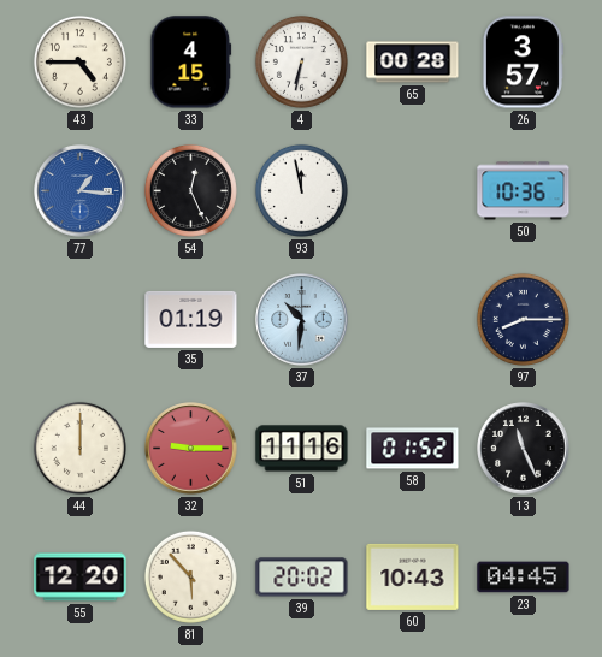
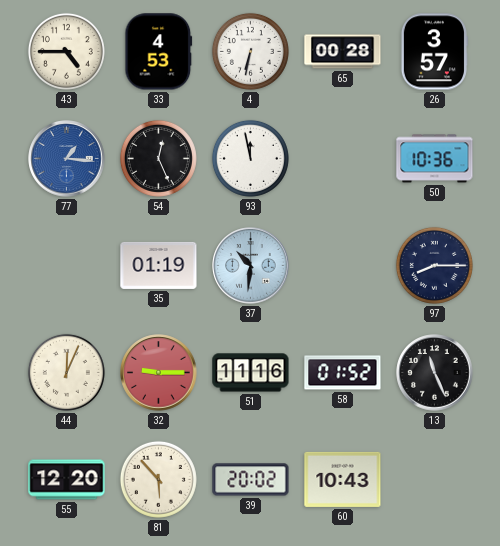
33: 4:15 -> 4:53 (159, 52)
44: 12:00 -> 12:04 (66, 372)
23: 04:45 -> none (524, 578)
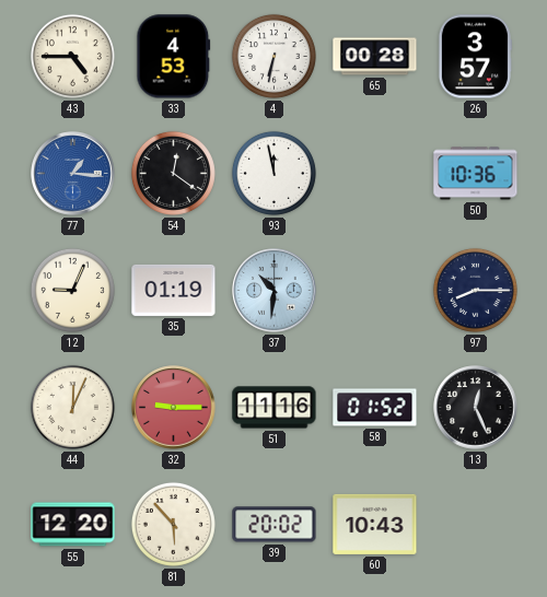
54: 12:26 -> 12:21 (173, 173)
12: none -> 9:04 (72, 290)
13: 11:26 -> 12:26 (476, 408)
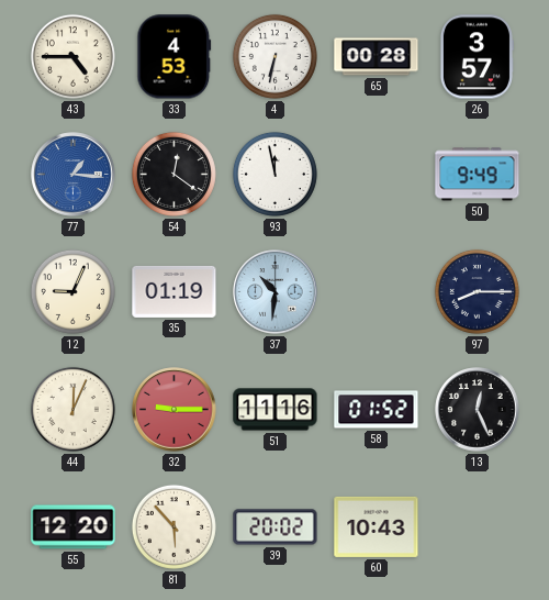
50: 10:36 -> 9:49 (478, 175)
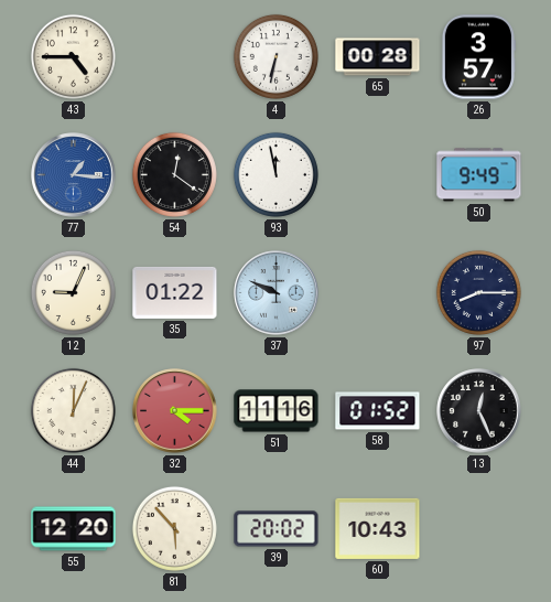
33: 4:53 -> none (175, 57)
35: 01:19 -> 01:22 (175, 292)
37: 10:31 -> 9:49 (277, 293)
32: 9:15 -> 4:15 (175, 411)
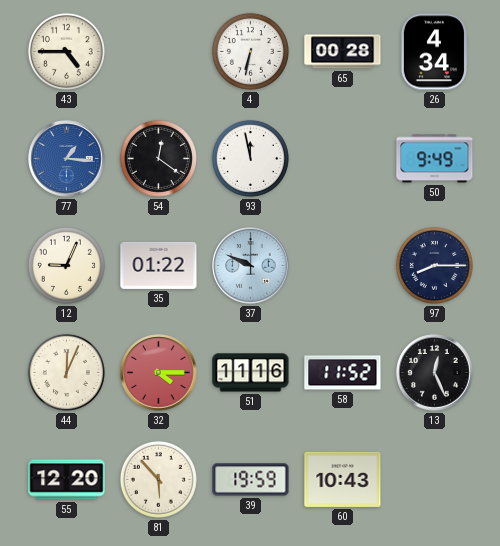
26: 3:57 -> 4:34 (434, 52)
58: 01:52 -> 11:52 (343, 373)
39: 20:02 -> 19:59 (251, 480)
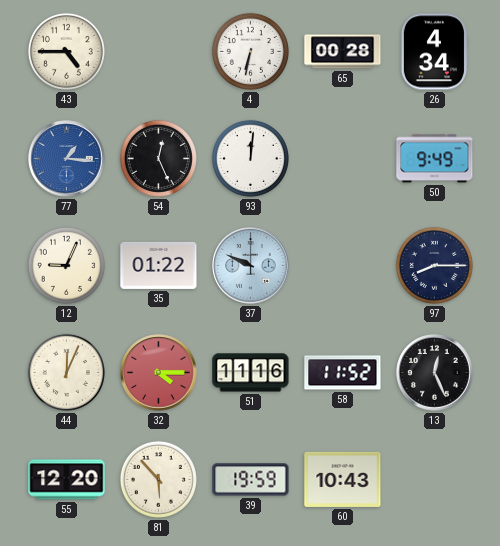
54: 12:21 -> 12:26 (158, 158)
93: 11:58 -> 12:01 (250, 158)
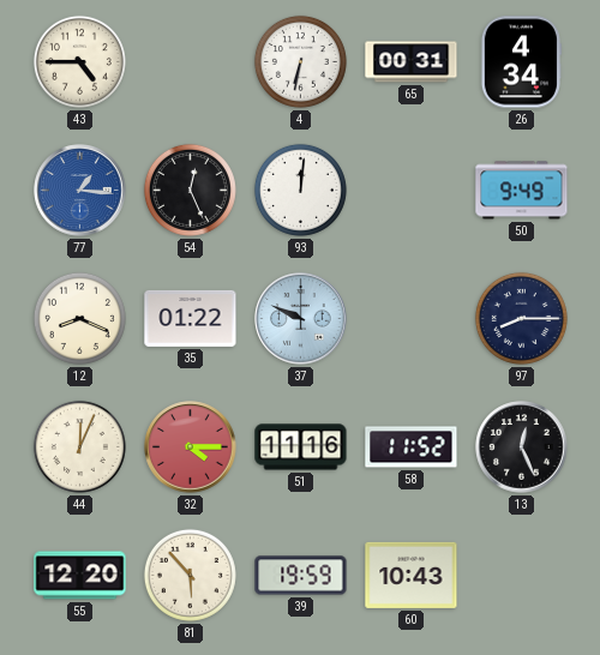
65: 00:28 -> 00:31 (412, 62)
12: 9:04 -> 8:19 (79, 318)
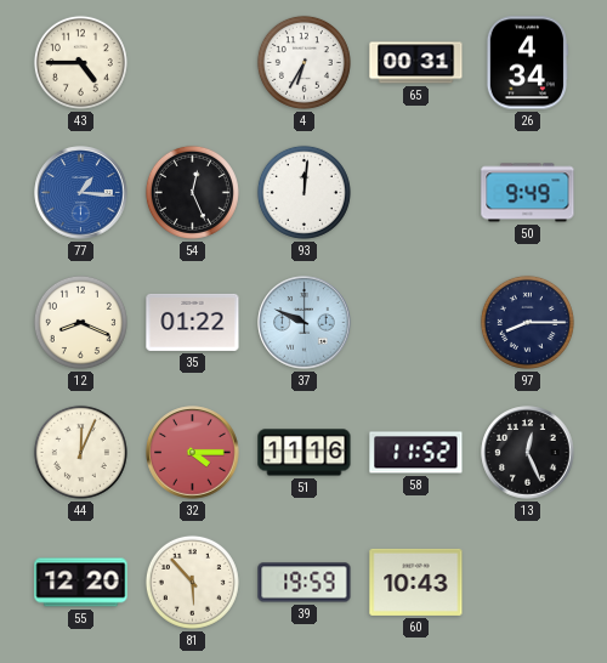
4: 6:32 -> 6:35 (303, 62)
